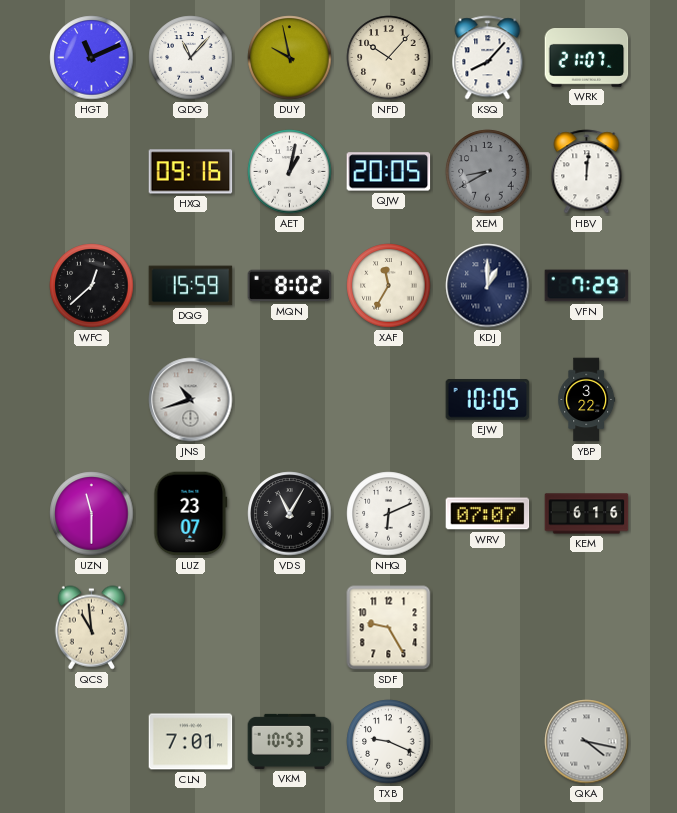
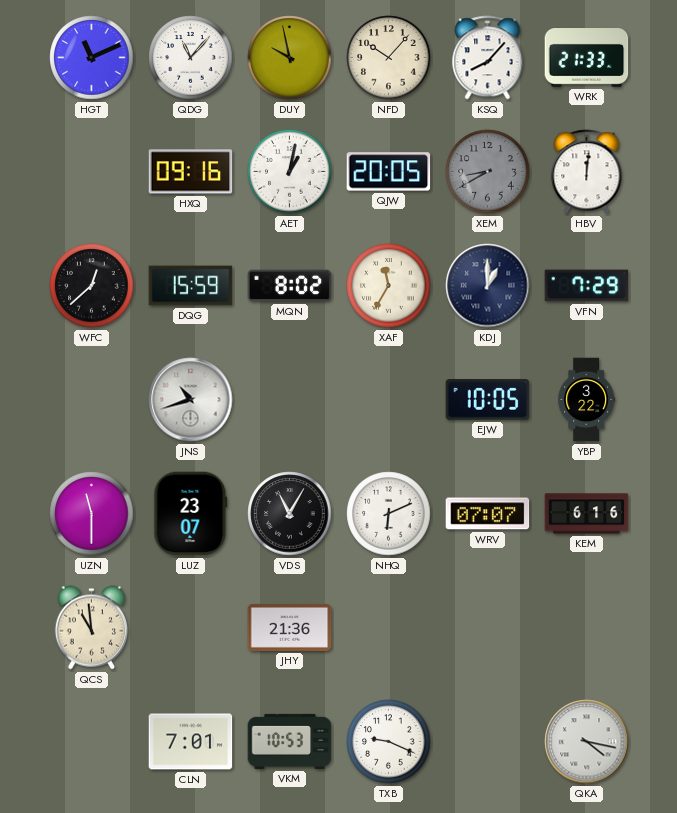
WRK: 21:07 -> 21:33 (587, 58)
JHY: none -> 21:36 (290, 627)
SDF: 9:25 -> none (389, 628)
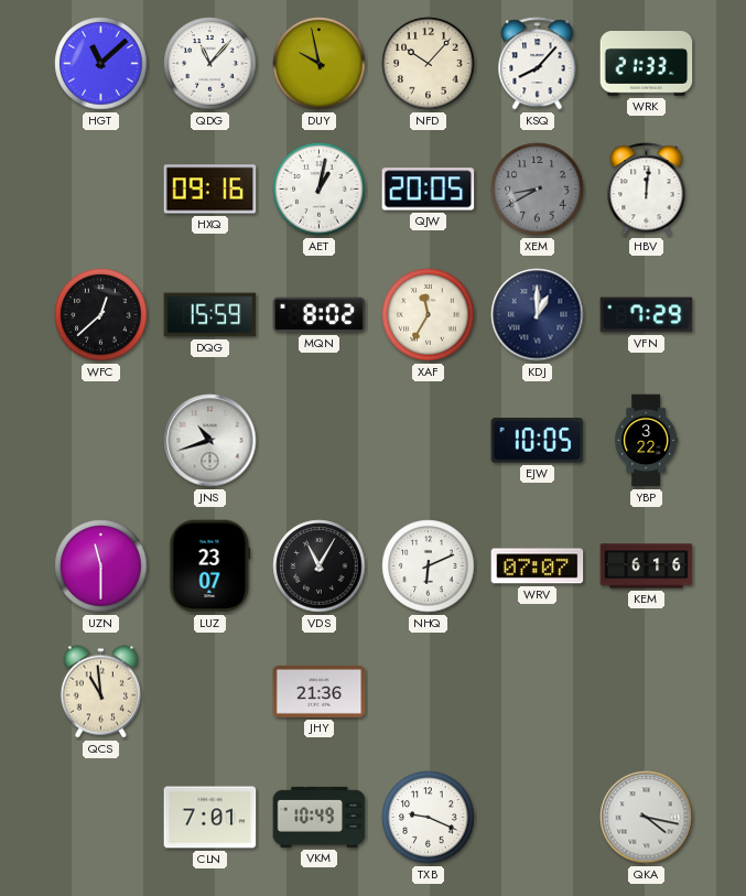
HGT: 11:11 -> 11:08 (101, 64)
VKM: 10:53 -> 10:49 (320, 817)
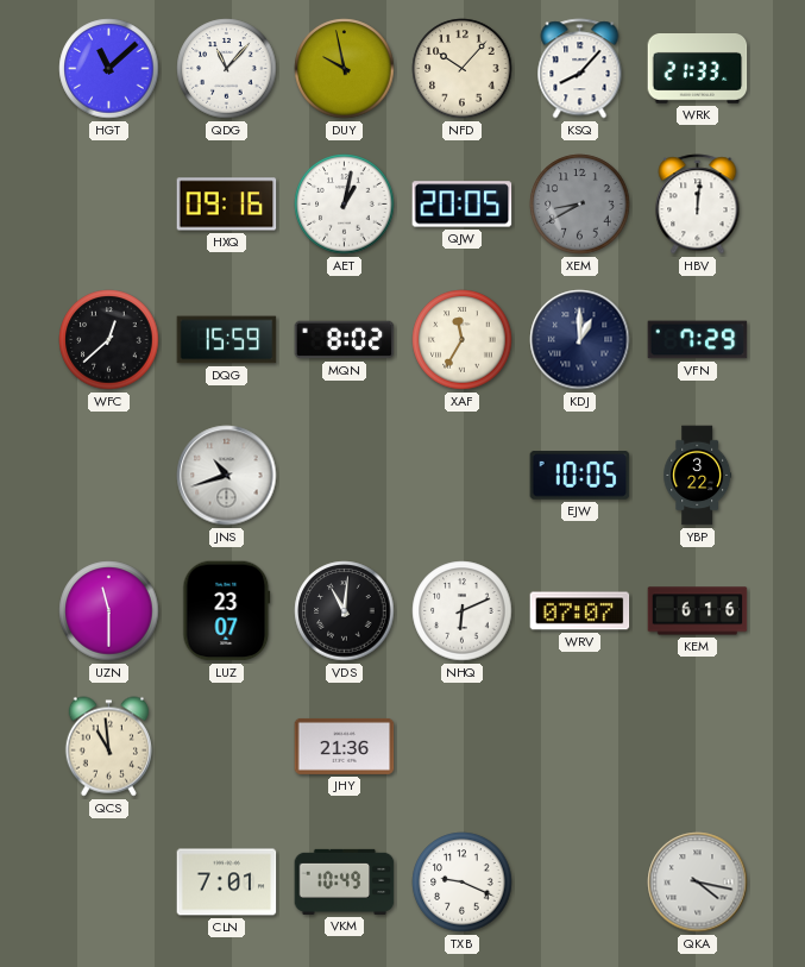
VDS: 11:05 -> 11:01 (345, 611)
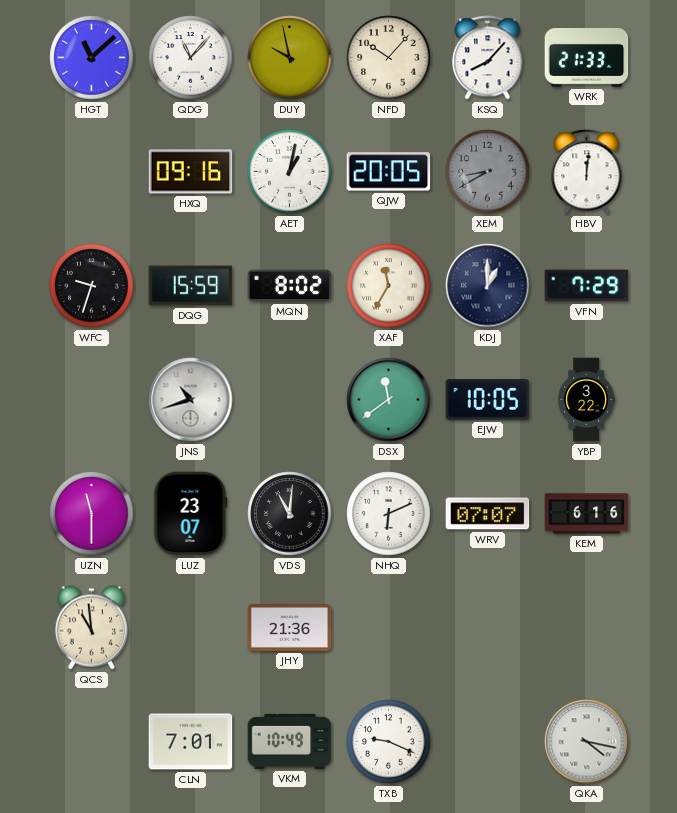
WFC: 12:38 -> 9:33 (92, 286)
DSX: none -> 11:39 (389, 400)
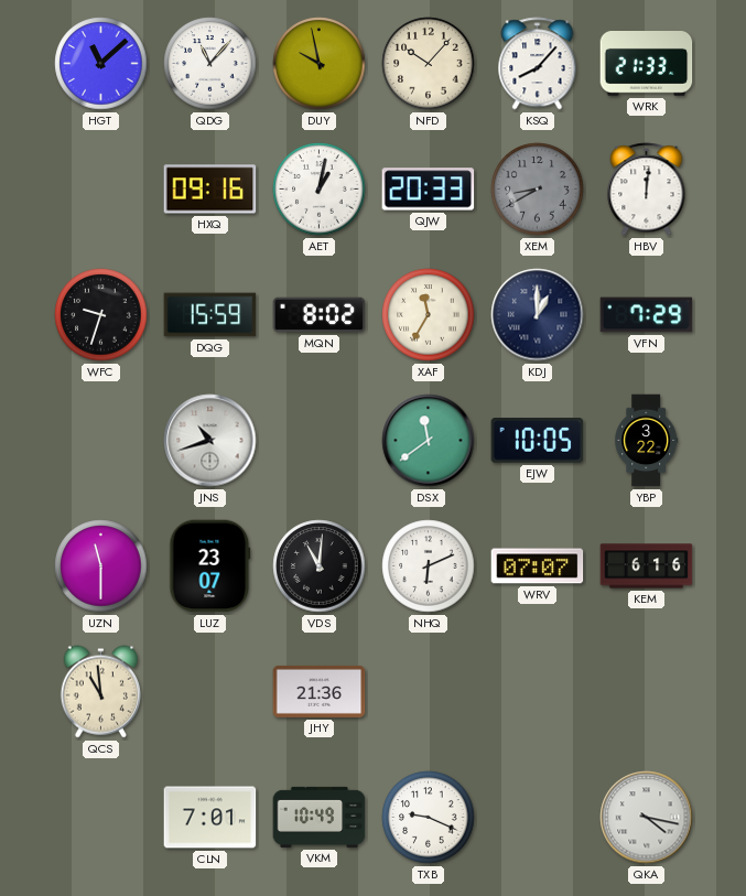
QJW: 20:05 -> 20:33 (429, 190)
